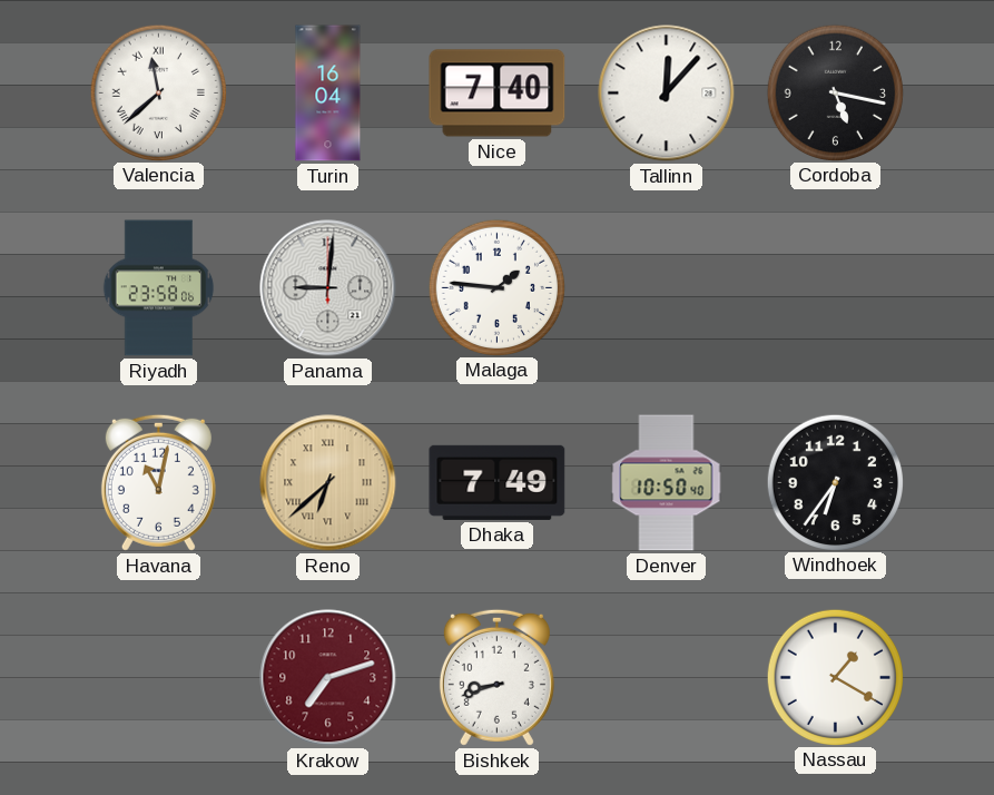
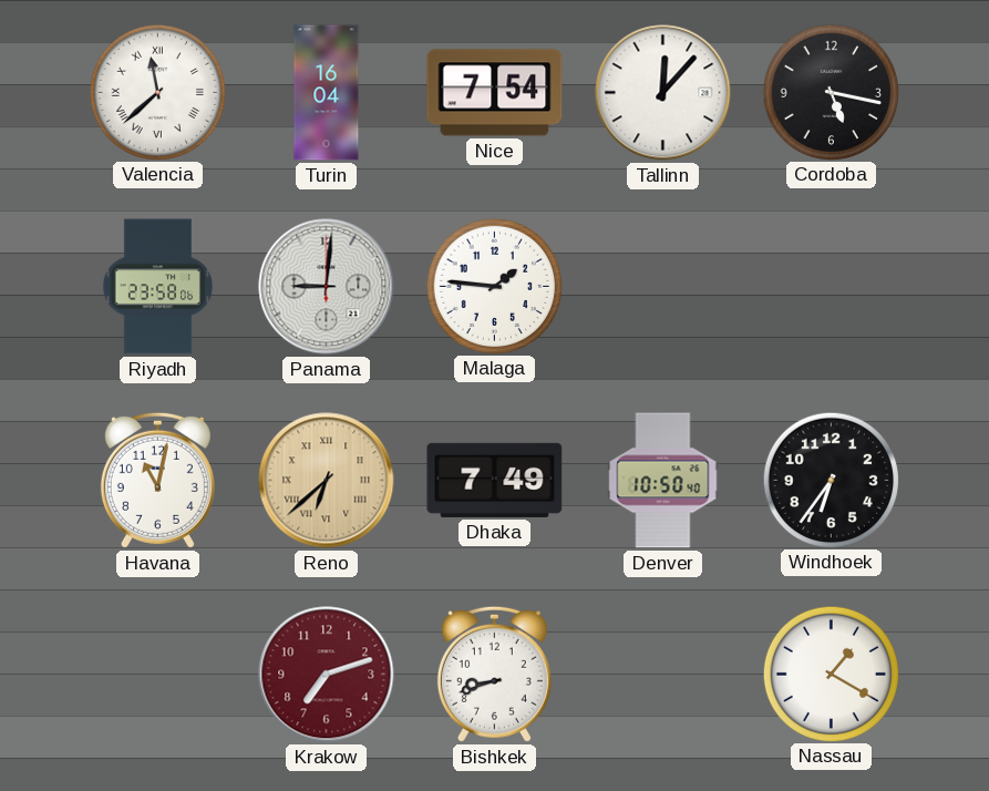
Nice: 7:40 -> 7:54 (495, 93)
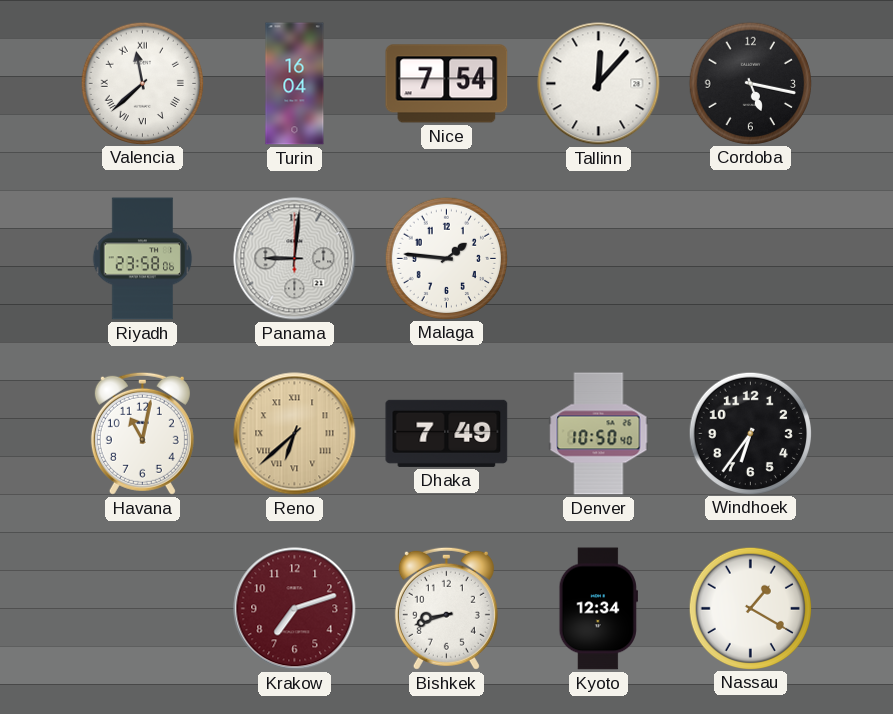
Kyoto: none -> 12:34 (598, 609)
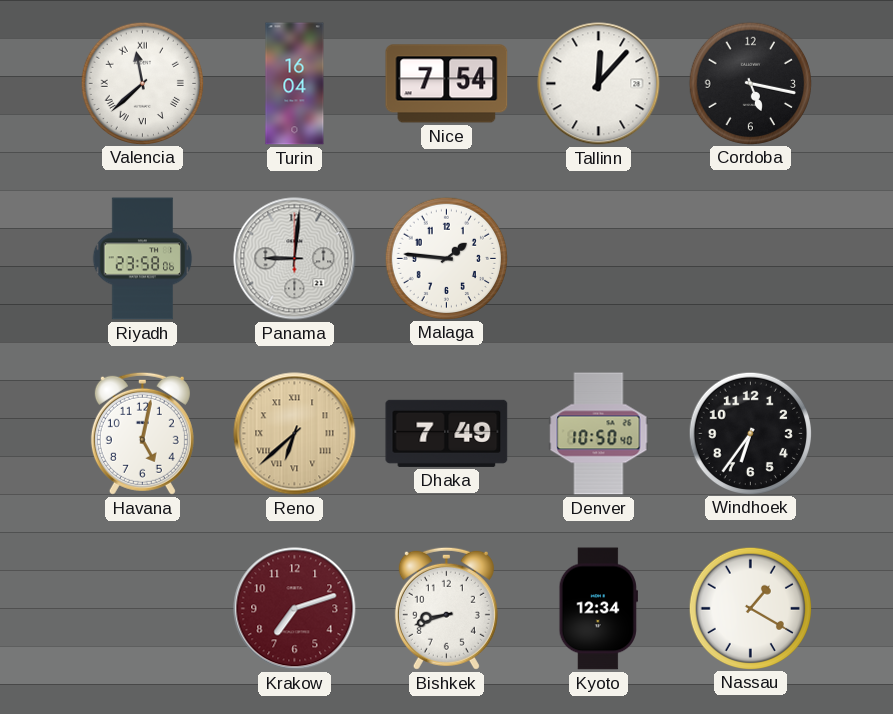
Havana: 11:02 -> 5:02 (142, 433)
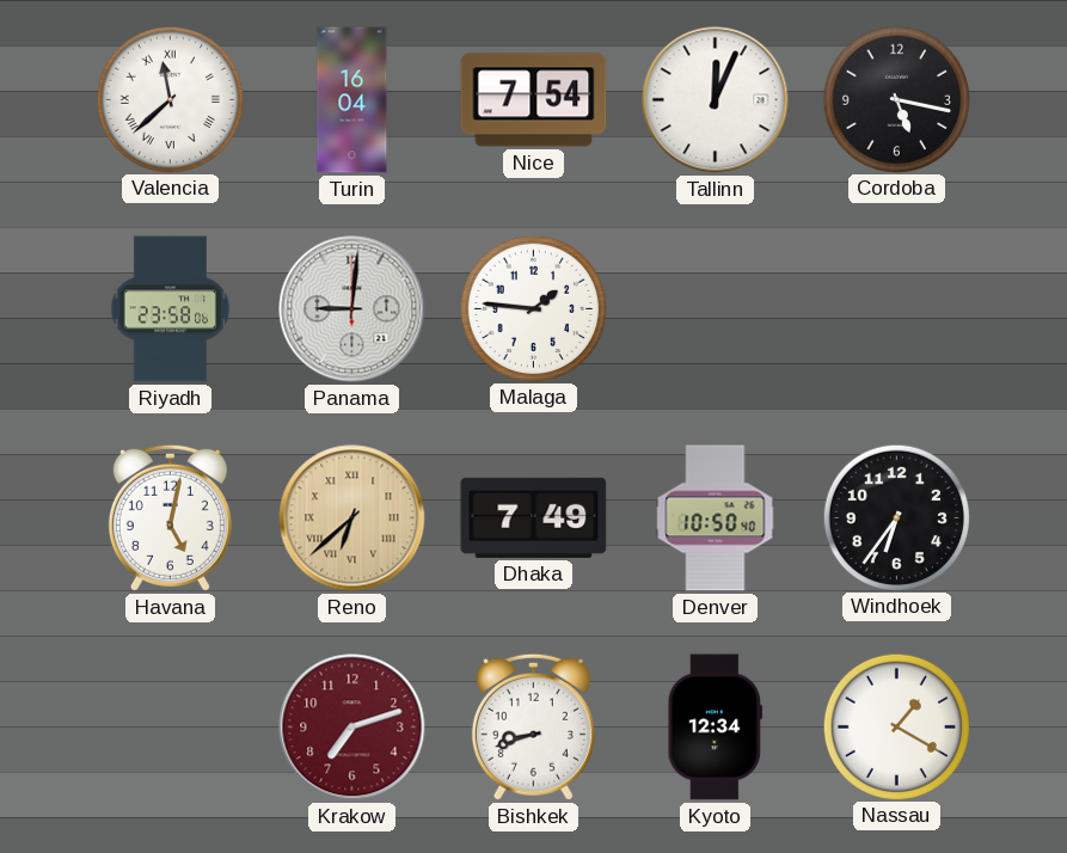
Tallinn: 12:07 -> 12:04 (716, 100)
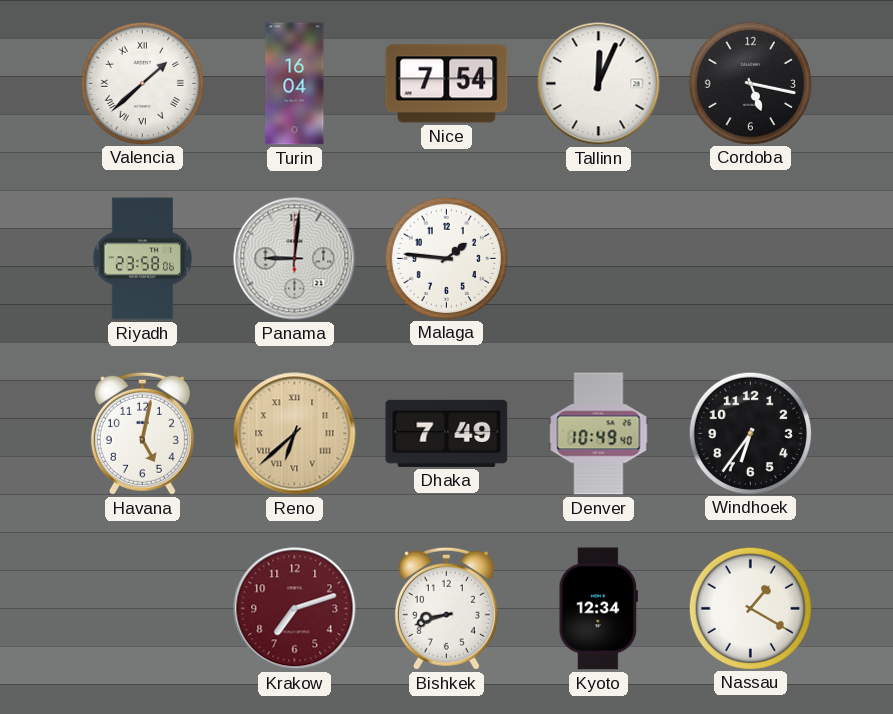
Valencia: 11:38 -> 1:38 (142, 83)
Denver: 10:50 -> 10:49 (599, 434)
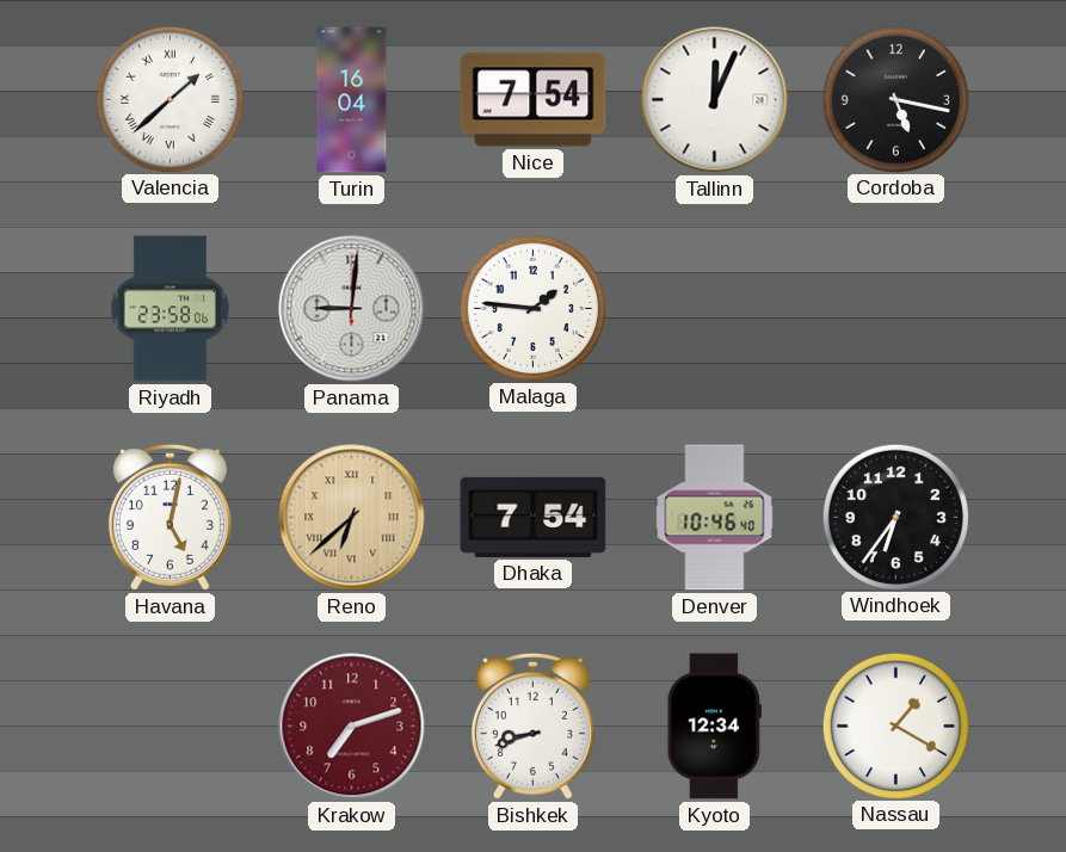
Dhaka: 7:49 -> 7:54 (534, 517)
Denver: 10:49 -> 10:46 (715, 518)
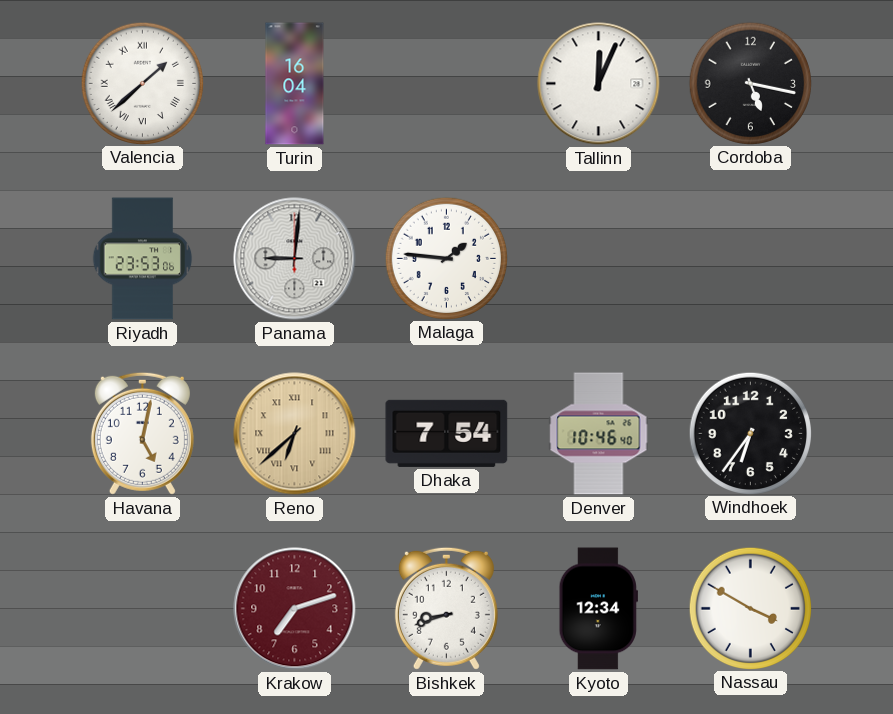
Nice: 7:54 -> none (534, 100)
Riyadh: 23:58 -> 23:53 (143, 259)
Nassau: 1:20 -> 3:50 (750, 608)
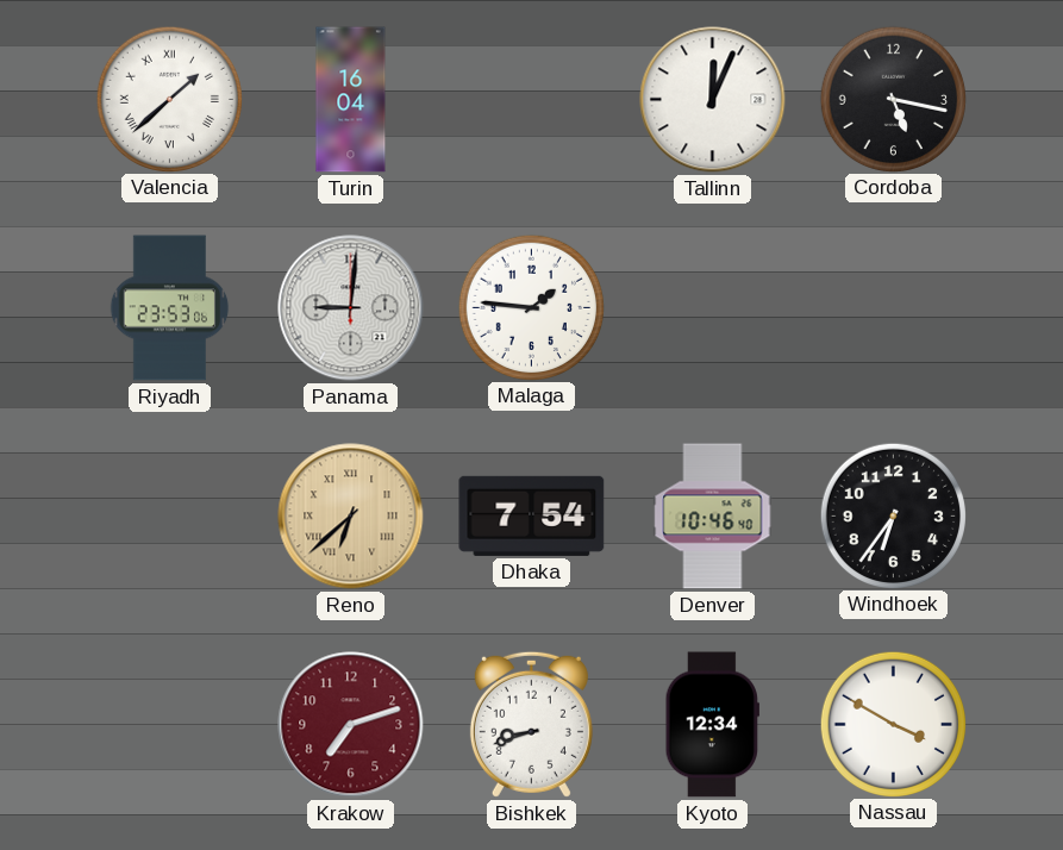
Havana: 5:02 -> none (142, 433)
